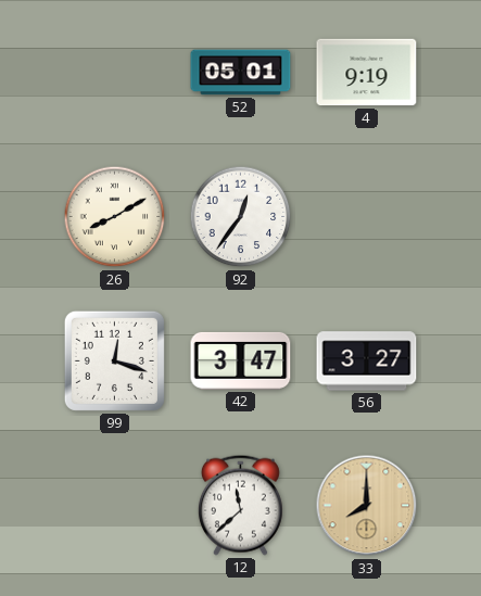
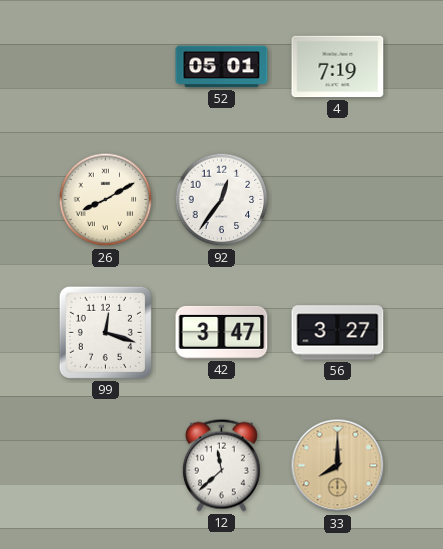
4: 9:19 -> 7:19 (338, 67)
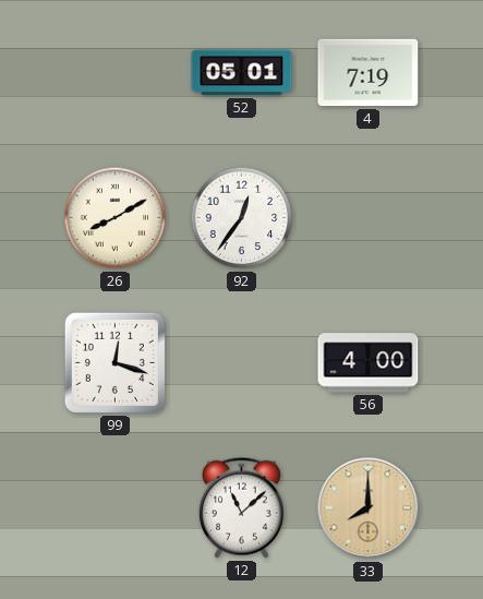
42: 3:47 -> none (222, 332)
56: 3:27 -> 4:00 (369, 363)
12: 11:38 -> 11:08 (241, 507)
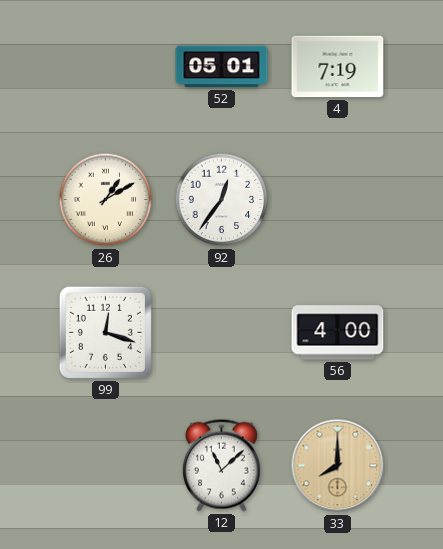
26: 8:10 -> 1:10 (106, 200)
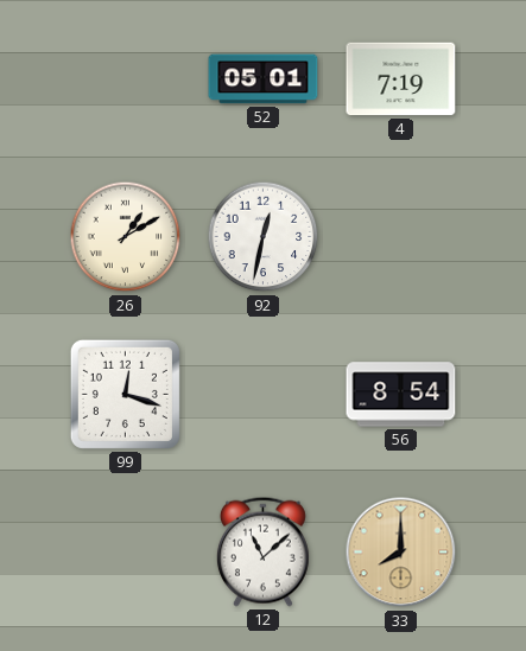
92: 12:36 -> 12:32 (264, 237)
56: 4:00 -> 8:54 (401, 395)
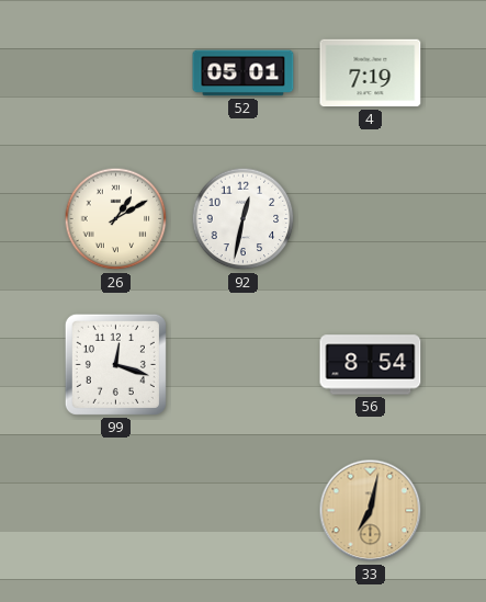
12: 11:08 -> none (262, 551)
33: 8:00 -> 7:02 (371, 511)
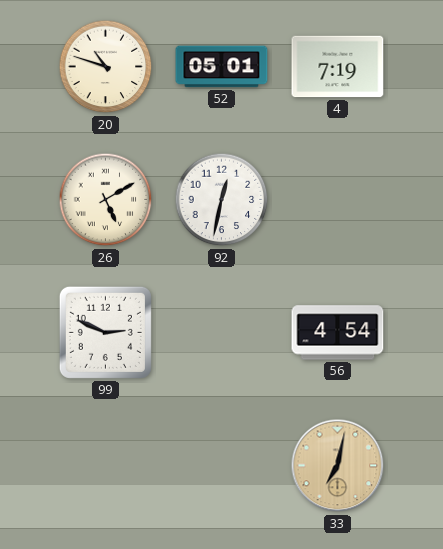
20: none -> 10:48 (106, 67)
26: 1:10 -> 5:10 (106, 200)
99: 12:18 -> 2:49 (105, 332)
56: 8:54 -> 4:54 (338, 333)
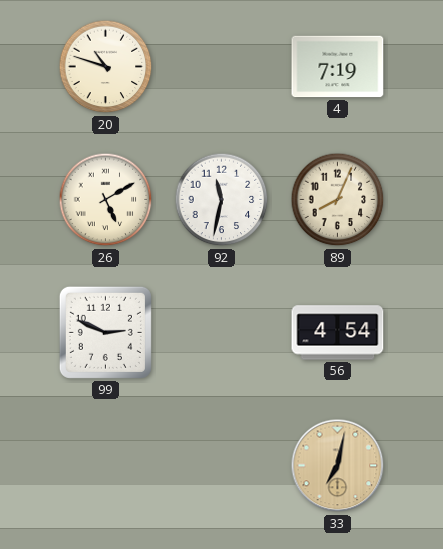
52: 05:01 -> none (222, 67)
92: 12:32 -> 11:32 (222, 200)
89: none -> 8:04 (338, 200)
